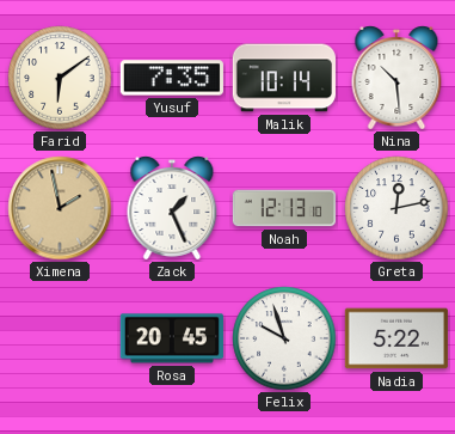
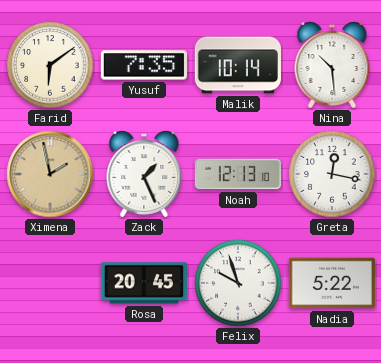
Greta: 12:13 -> 12:17 (332, 174)
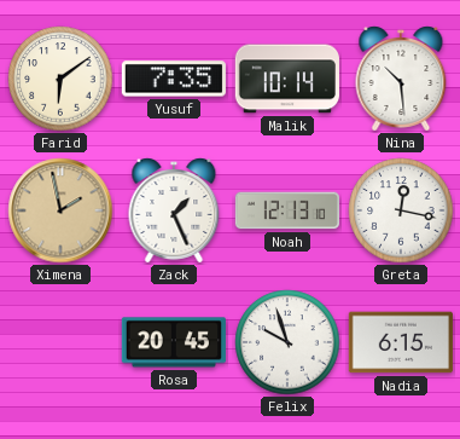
Nadia: 5:22 -> 6:15 (401, 342)
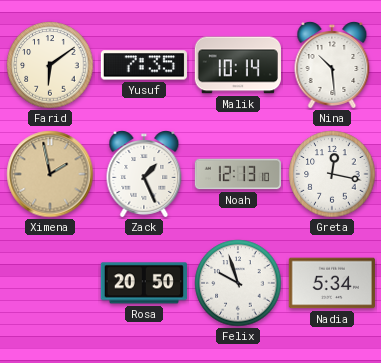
Rosa: 20:45 -> 20:50 (144, 283)
Nadia: 6:15 -> 5:34 (332, 283)
